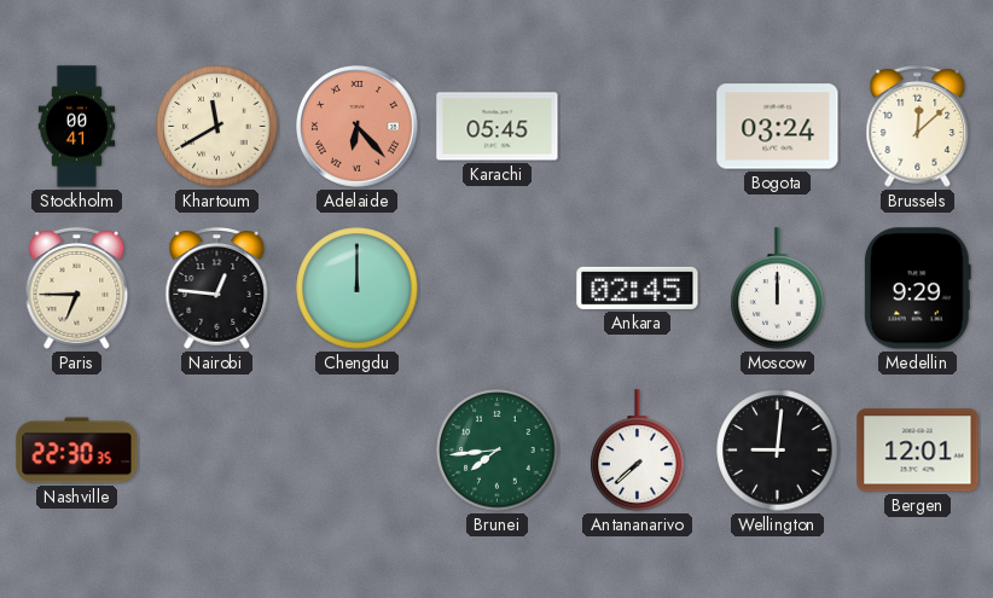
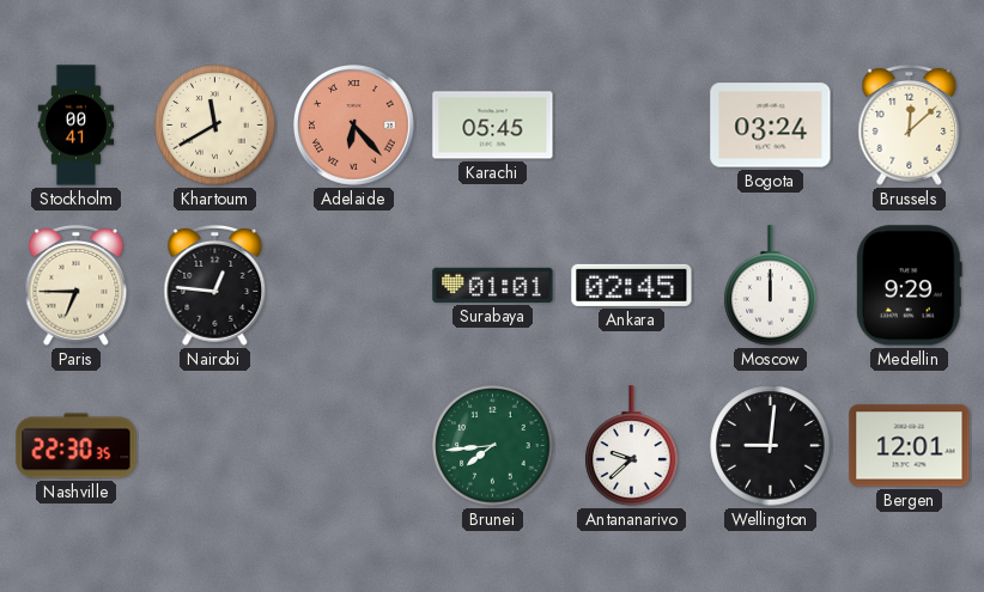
Chengdu: 12:00 -> none (358, 289)
Surabaya: none -> 01:01 (493, 285)
Antananarivo: 7:38 -> 9:38 (632, 446)
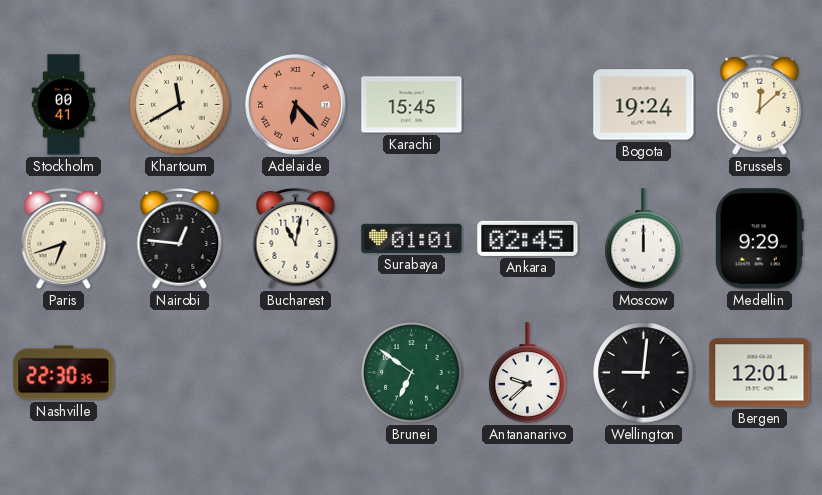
Karachi: 05:45 -> 15:45 (412, 105)
Bogota: 03:24 -> 19:24 (644, 105)
Paris: 6:45 -> 6:42 (64, 238)
Bucharest: none -> 11:02 (296, 238)
Brunei: 7:44 -> 6:51 (412, 373)
